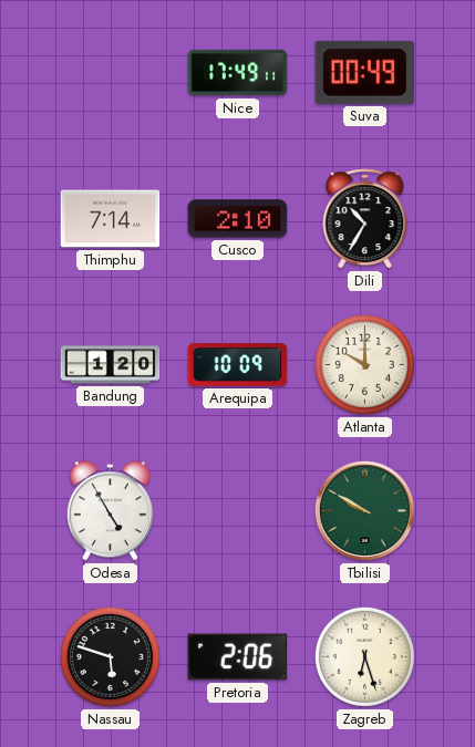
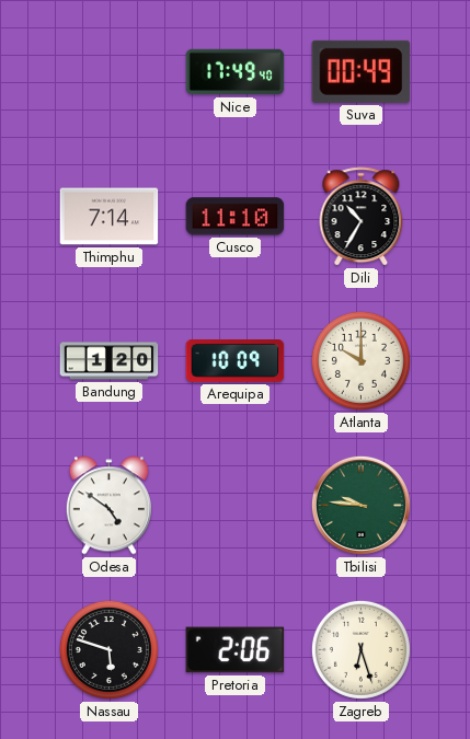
Nice: 17:49:11 -> 17:49:40 (236, 72)
Cusco: 2:10 -> 11:10 (236, 217)
Odesa: 4:55 -> 4:51 (108, 506)
Tbilisi: 9:50 -> 9:46 (360, 505)
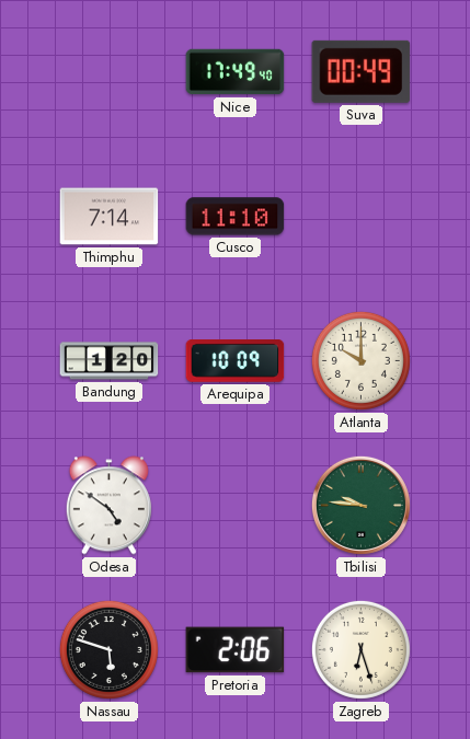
Dili: 10:35 -> none (362, 217)
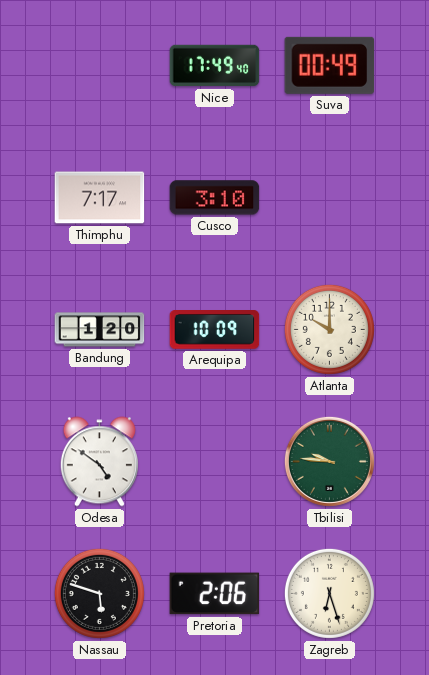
Thimphu: 7:14 -> 7:17 (100, 198)
Cusco: 11:10 -> 3:10 (215, 198)
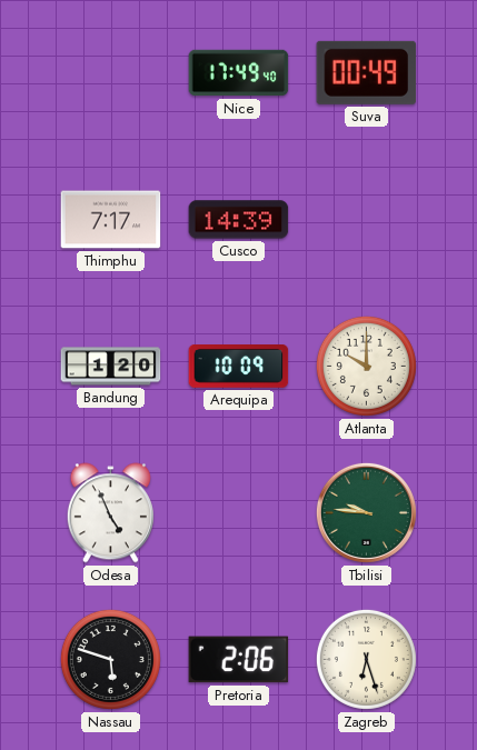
Cusco: 3:10 -> 14:39 (239, 220)
Odesa: 4:51 -> 4:56 (110, 513)
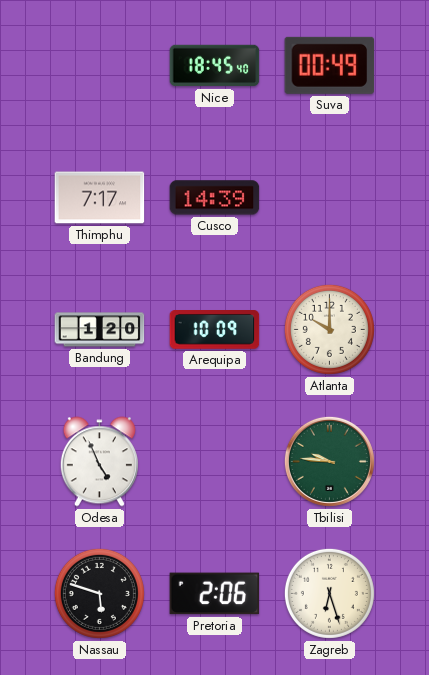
Nice: 17:49 -> 18:45 (215, 66)
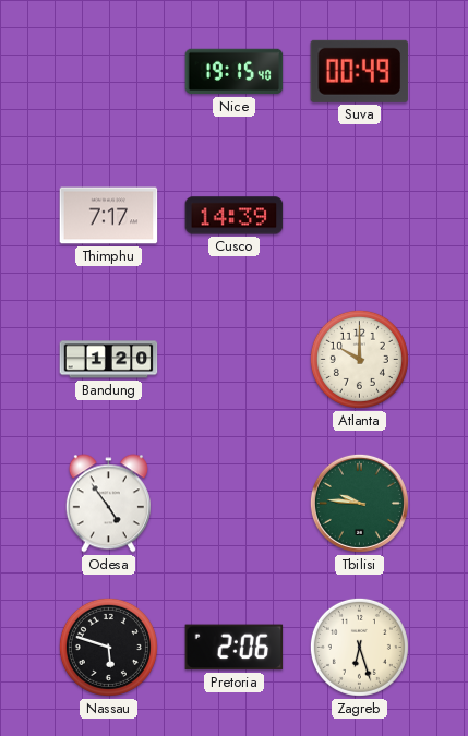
Nice: 18:45 -> 19:15 (235, 72)
Arequipa: 10:09 -> none (215, 330)
Odesa: 4:56 -> 4:54 (108, 504)
